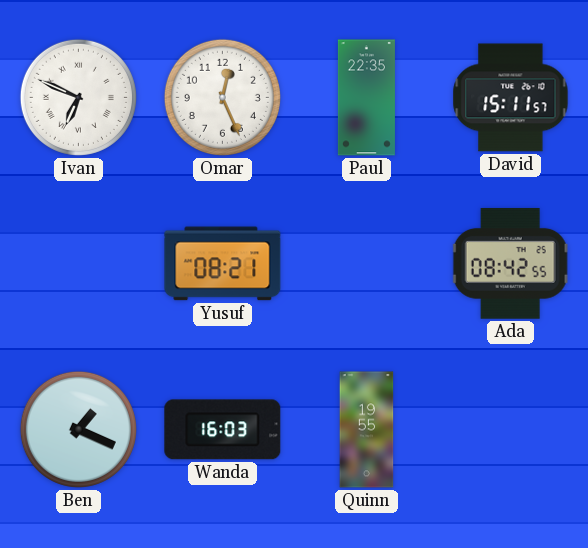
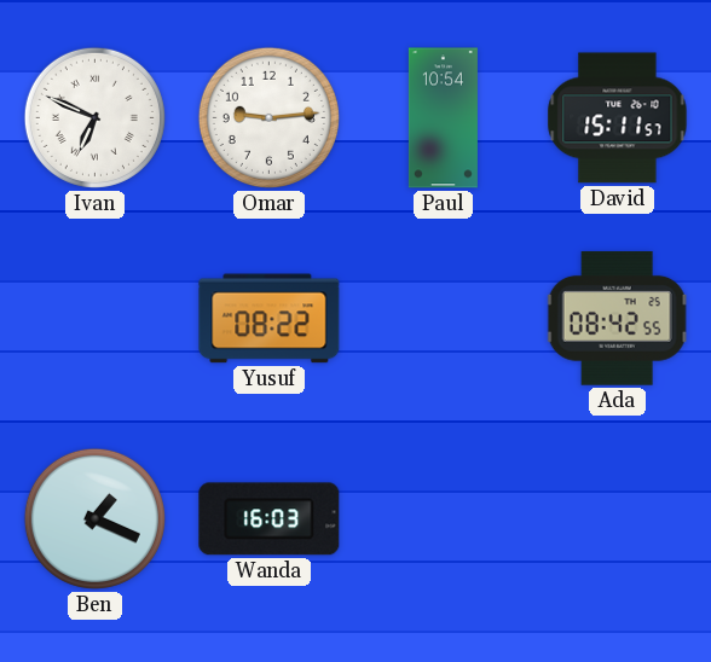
Omar: 12:26 -> 9:14 (268, 117)
Paul: 22:35 -> 10:54 (443, 118)
Yusuf: 08:21 -> 08:22 (270, 319)
Quinn: 19:55 -> none (367, 430)
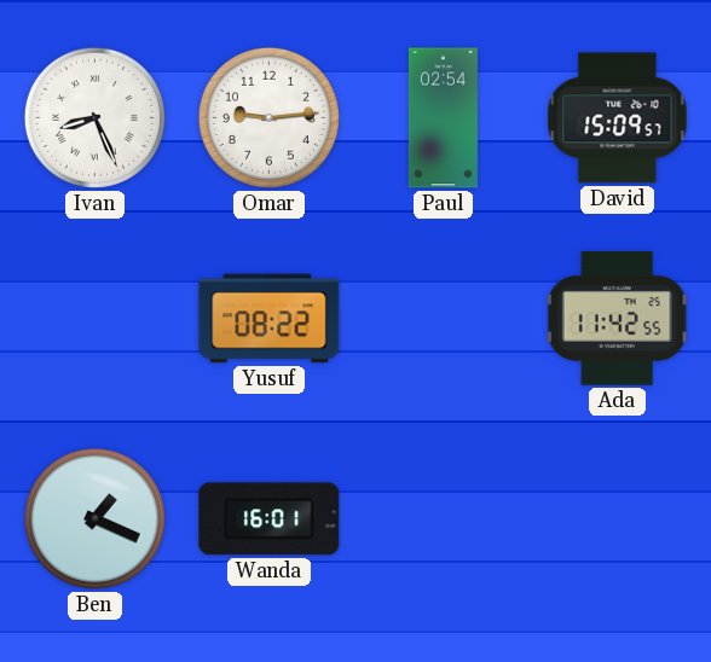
Ivan: 6:49 -> 8:26 (94, 117)
Paul: 10:54 -> 02:54 (443, 118)
David: 15:11 -> 15:09 (618, 118)
Ada: 08:42 -> 11:42 (617, 318)
Wanda: 16:03 -> 16:01 (270, 519)
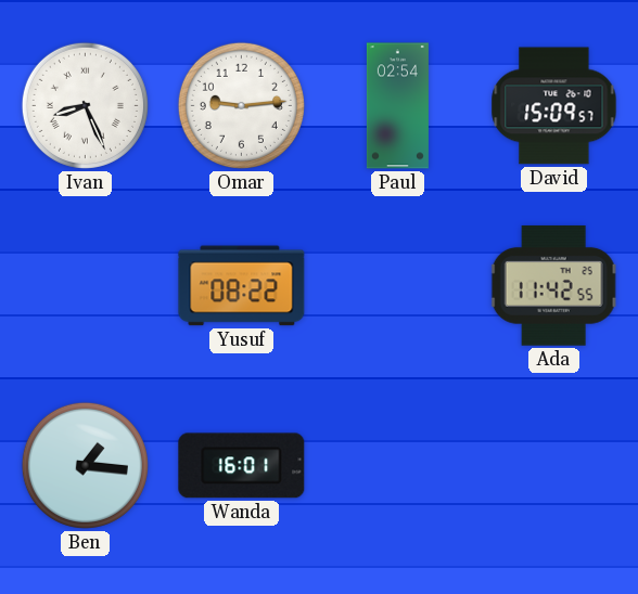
Ben: 1:19 -> 1:16 (85, 465)
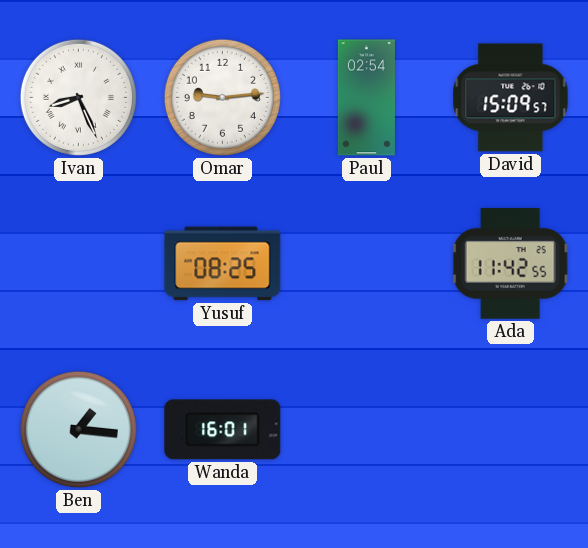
Yusuf: 08:22 -> 08:25 (223, 264)
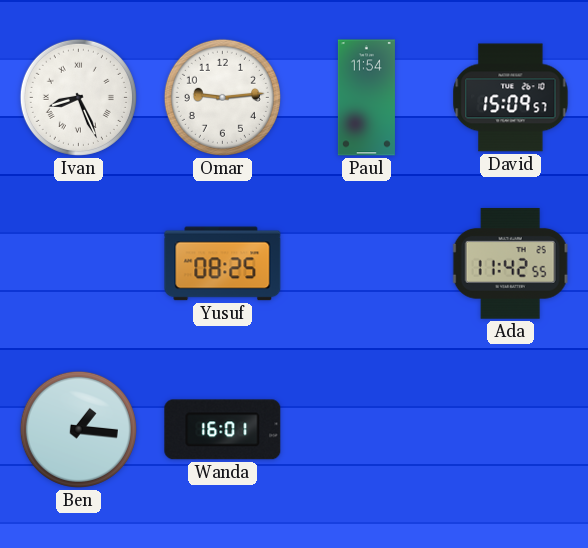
Paul: 02:54 -> 11:54 (366, 98)
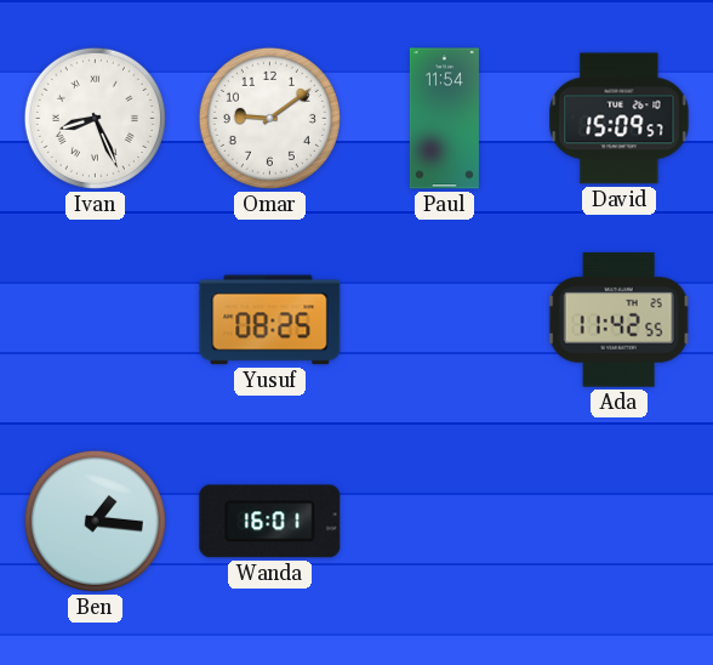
Omar: 9:14 -> 9:09 (269, 118)
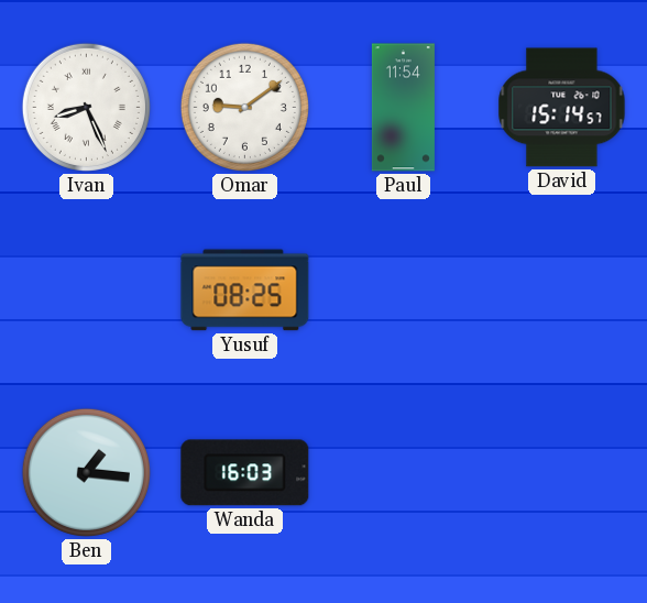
David: 15:09 -> 15:14 (562, 108)
Ada: 11:42 -> none (618, 319)
Wanda: 16:01 -> 16:03 (245, 473)
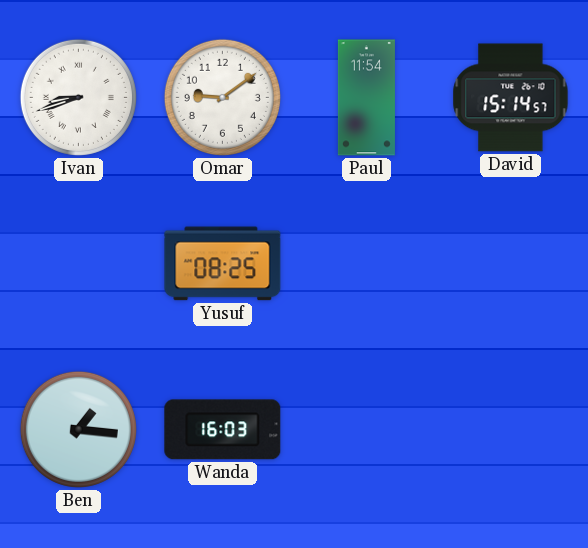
Ivan: 8:26 -> 8:42 (78, 97)
